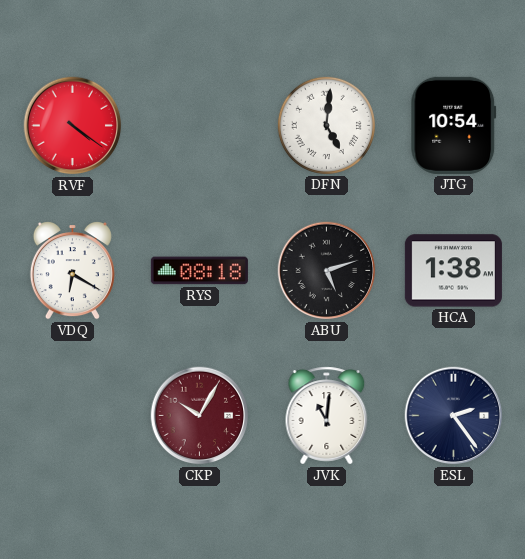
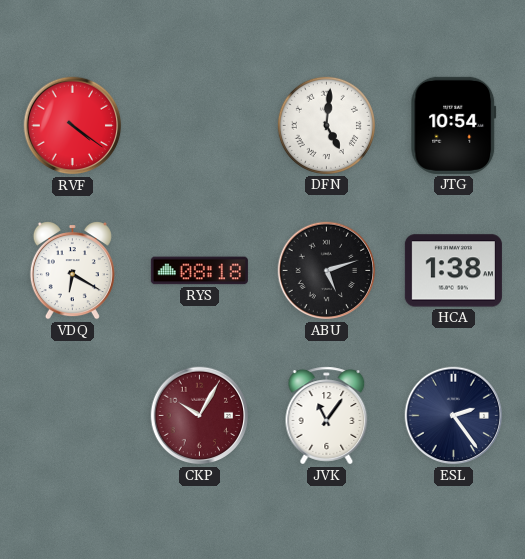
JVK: 11:01 -> 11:06 (327, 416)
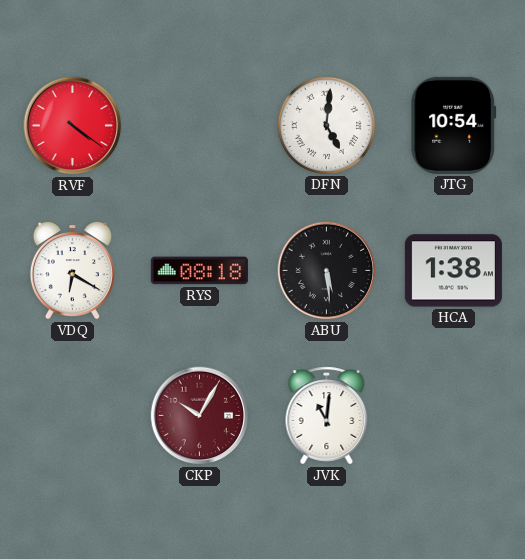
ABU: 5:12 -> 5:29 (327, 271)
JVK: 11:06 -> 11:01 (327, 416)
ESL: 2:24 -> none (454, 416)
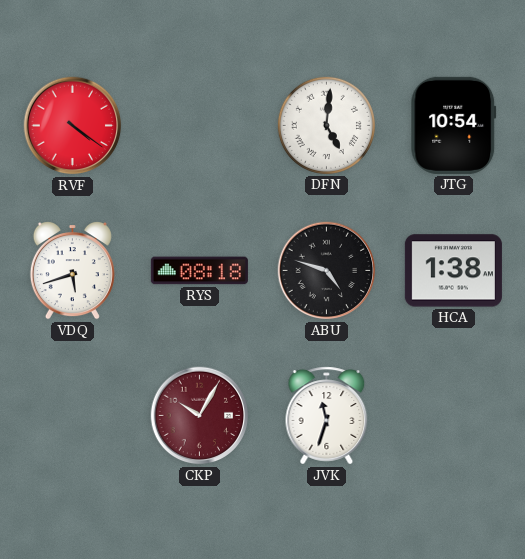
VDQ: 6:20 -> 5:42 (72, 271)
ABU: 5:29 -> 4:48 (327, 271)
JVK: 11:01 -> 11:33 (327, 416)
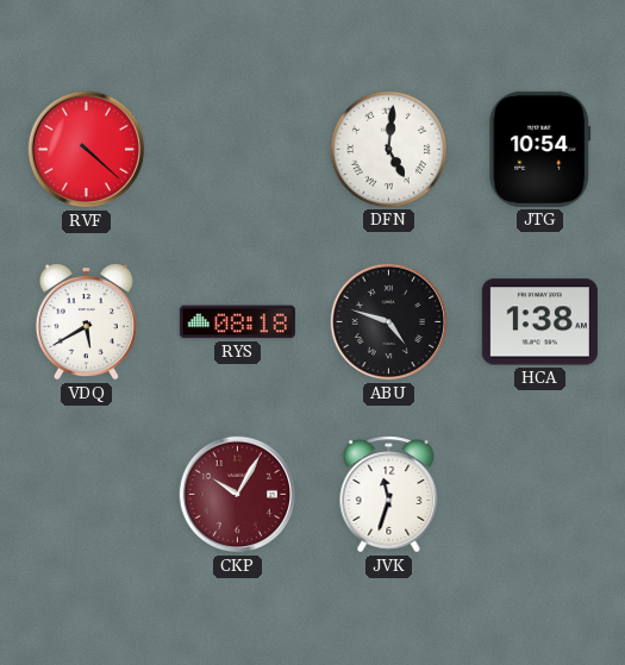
RVF: 4:21 -> 4:22 (87, 150)
VDQ: 5:42 -> 5:40 (86, 322)
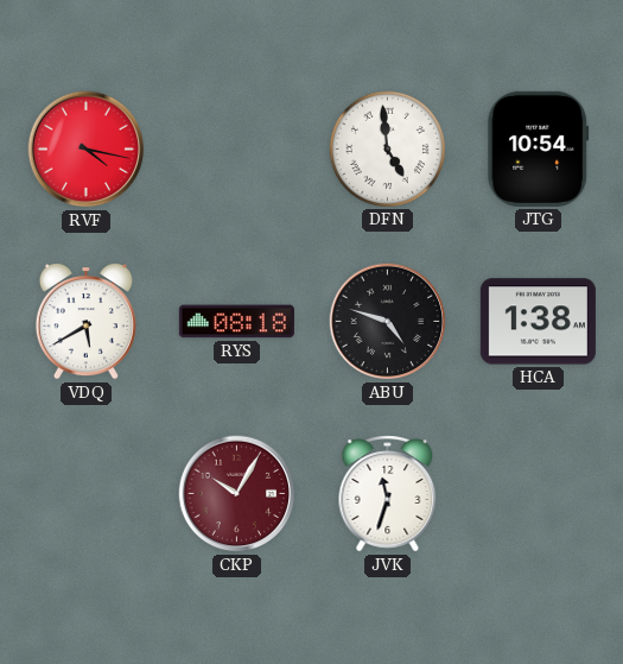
RVF: 4:22 -> 4:17 (87, 150)
DFN: 5:01 -> 4:59 (387, 148)
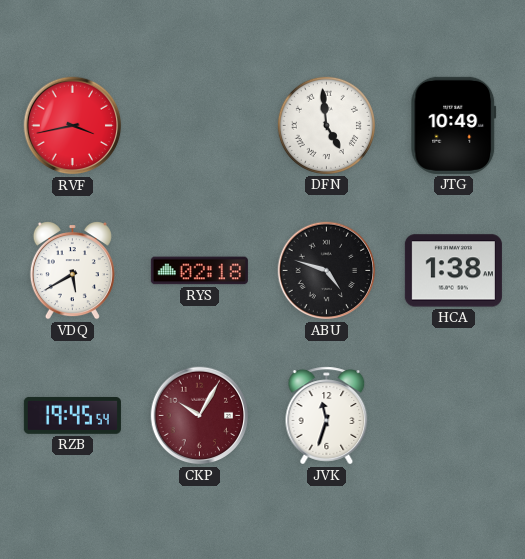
RVF: 4:17 -> 3:43 (73, 126)
JTG: 10:54 -> 10:49 (454, 125)
RYS: 08:18 -> 02:18 (199, 271)
RZB: none -> 19:45 (72, 415)
